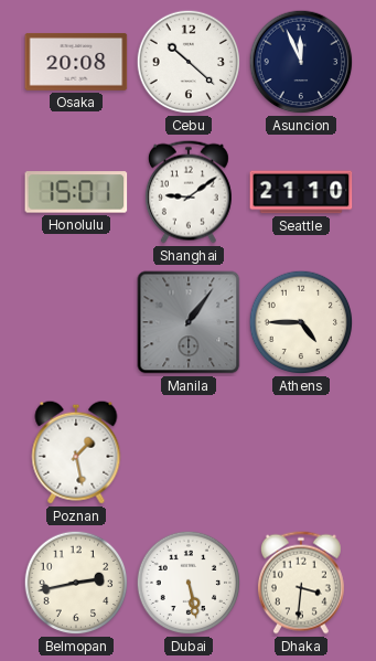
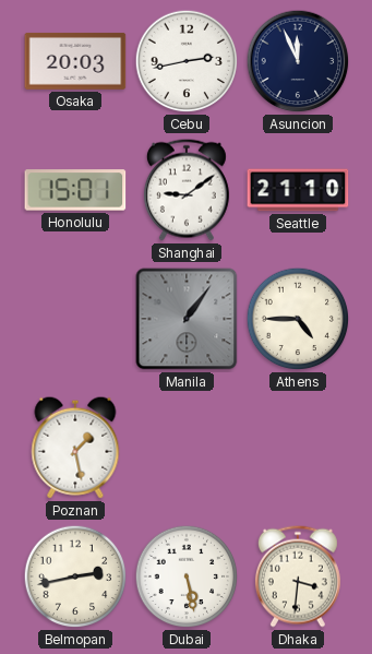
Osaka: 20:08 -> 20:03 (75, 61)
Cebu: 10:22 -> 2:43 (187, 61)
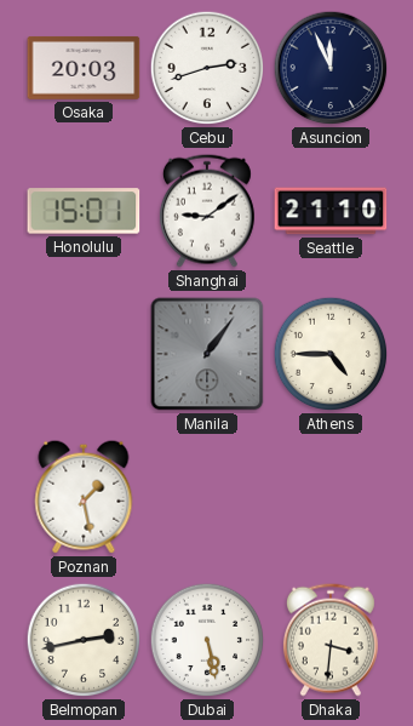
Cebu: 2:43 -> 2:42 (207, 68)
